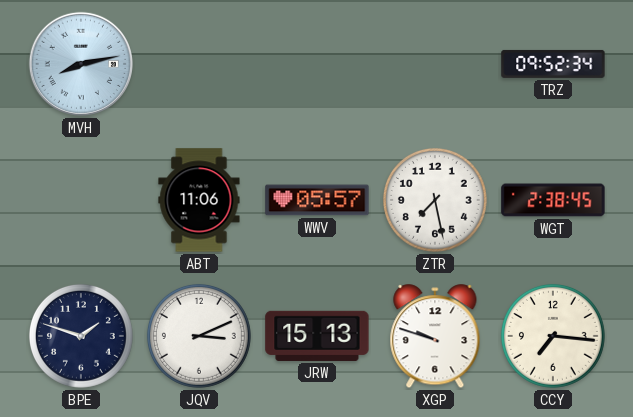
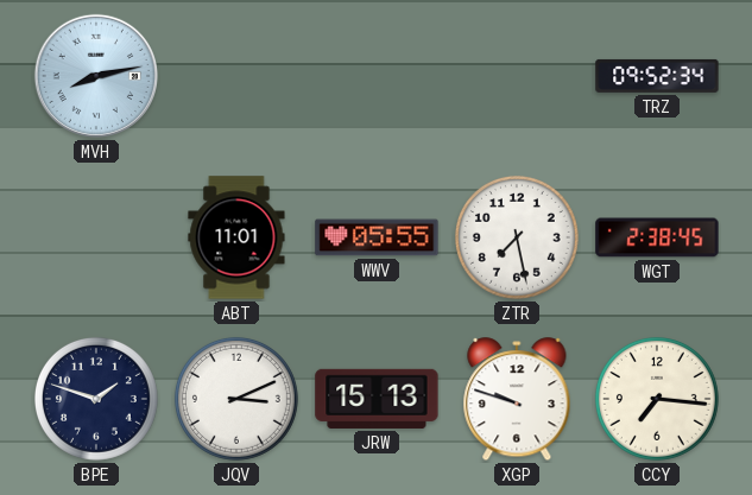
ABT: 11:06 -> 11:01 (236, 237)
WWV: 05:57 -> 05:55 (377, 237)
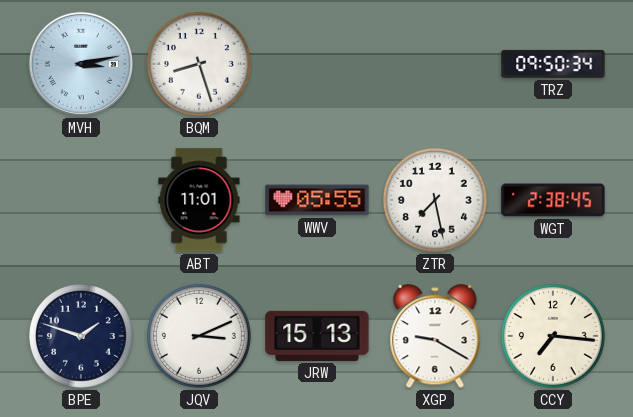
MVH: 8:13 -> 3:13 (81, 64)
BQM: none -> 8:27 (199, 64)
TRZ: 09:52 -> 09:50 (553, 64)
XGP: 9:48 -> 9:20 (435, 337)
